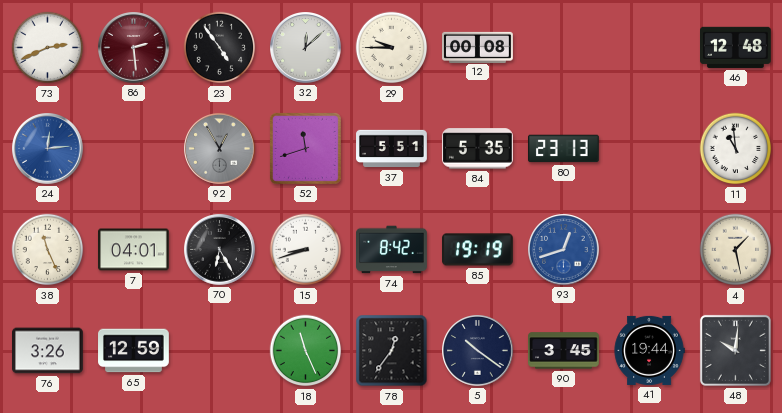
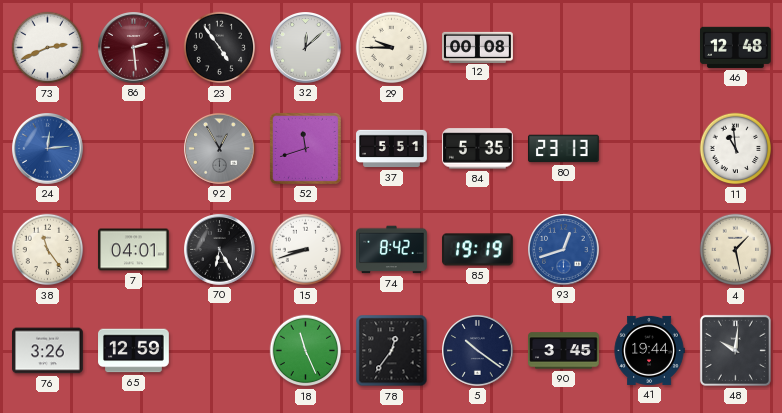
38: 11:26 -> 11:24 (48, 250)
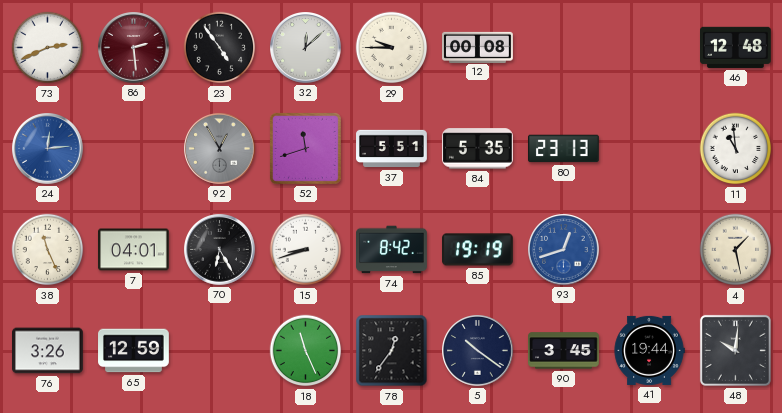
38: 11:24 -> 11:26 (48, 250)
